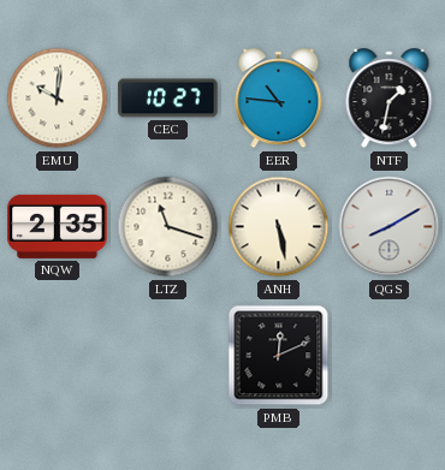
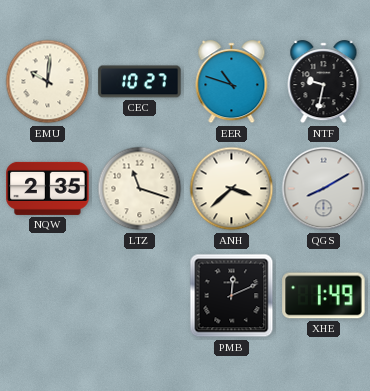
EER: 10:46 -> 10:48 (232, 82)
NTF: 1:32 -> 9:32 (324, 82)
ANH: 5:28 -> 3:38 (232, 189)
XHE: none -> 1:49 (324, 296)
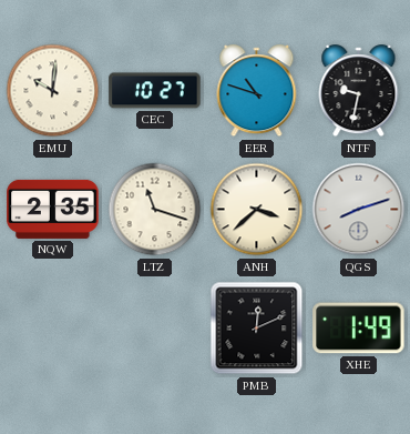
QGS: 8:10 -> 8:12 (359, 210)
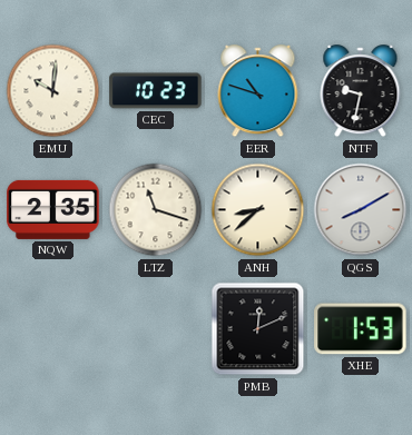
CEC: 10:27 -> 10:23 (156, 91)
ANH: 3:38 -> 8:38 (258, 210)
QGS: 8:12 -> 8:10 (361, 210)
XHE: 1:49 -> 1:53 (361, 329)
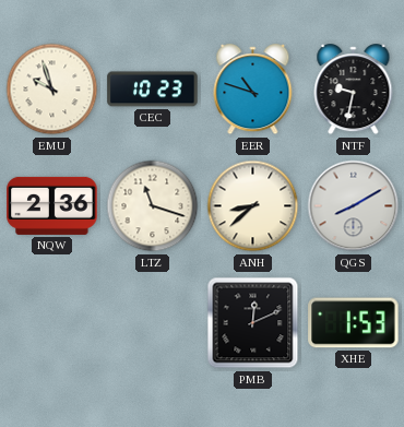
EMU: 10:01 -> 9:57 (52, 90)
NQW: 2:35 -> 2:36 (52, 205)
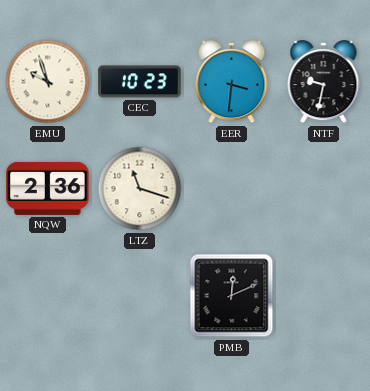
EER: 10:48 -> 3:31 (232, 82)
ANH: 8:38 -> none (253, 206)
QGS: 8:10 -> none (354, 206)
XHE: 1:53 -> none (354, 323)
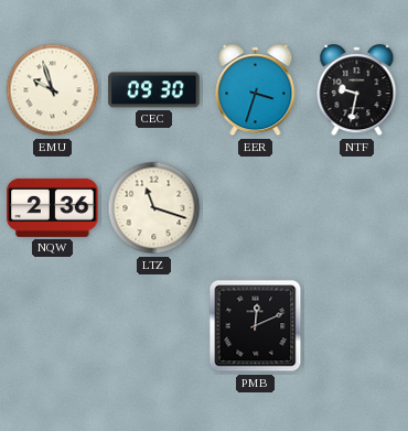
CEC: 10:23 -> 09:30 (154, 90)
EER: 3:31 -> 3:33 (256, 90)
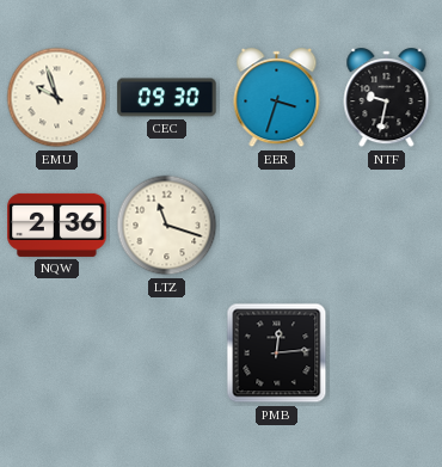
PMB: 12:11 -> 12:14 (277, 354)
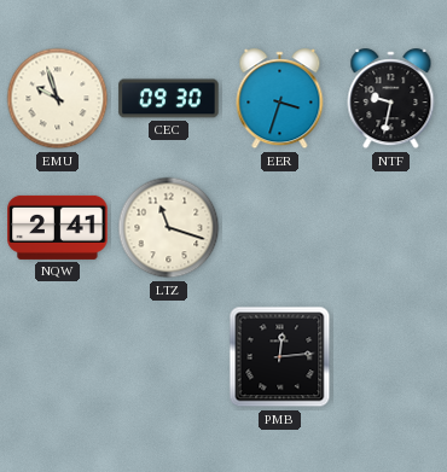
NQW: 2:36 -> 2:41 (58, 227)
